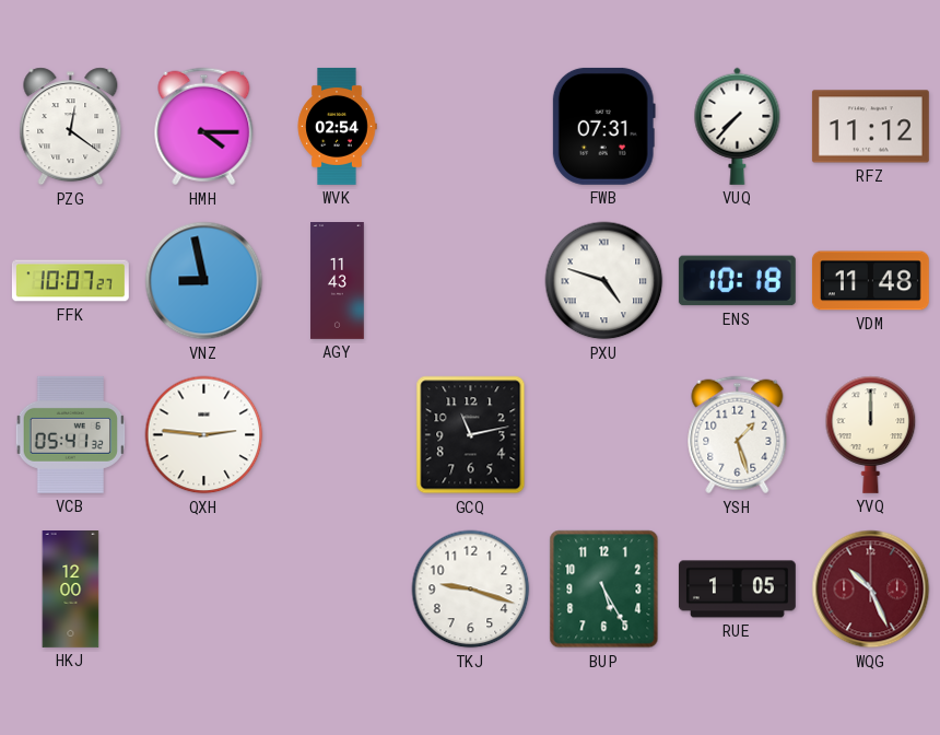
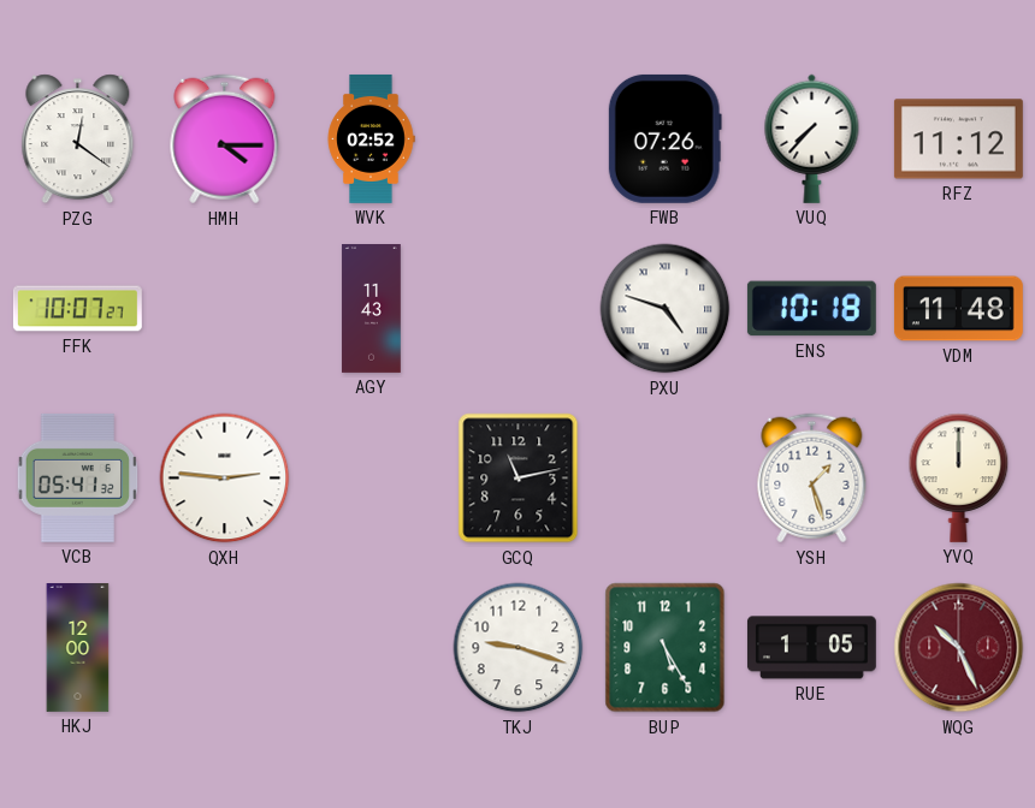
WVK: 02:54 -> 02:52 (371, 138)
FWB: 07:31 -> 07:26 (664, 138)
VNZ: 8:58 -> none (204, 281)
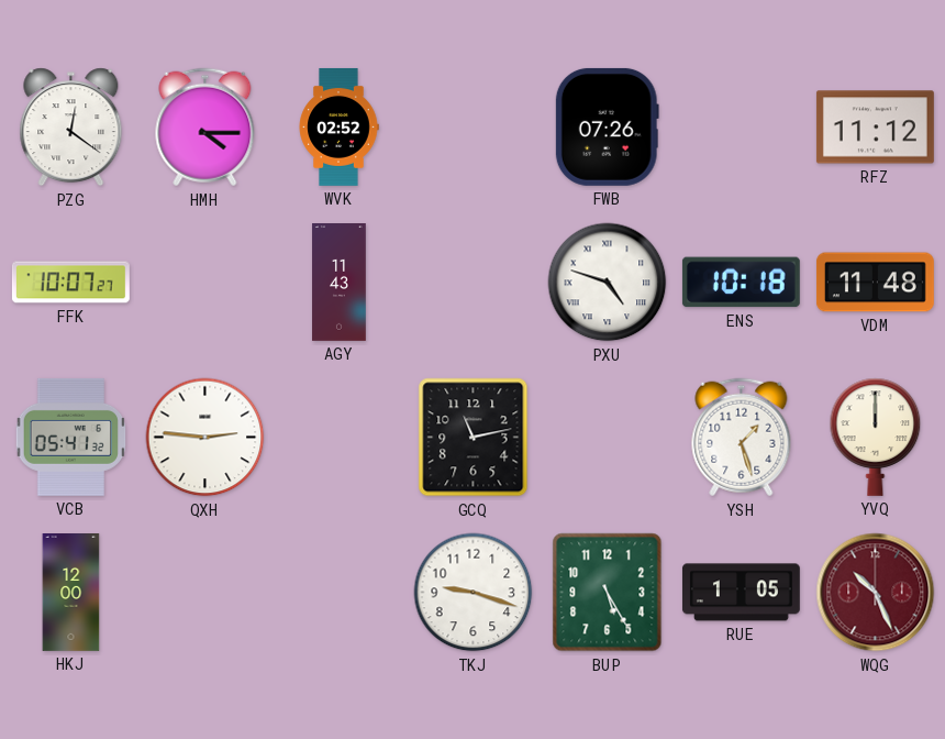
VUQ: 7:37 -> none (812, 138)
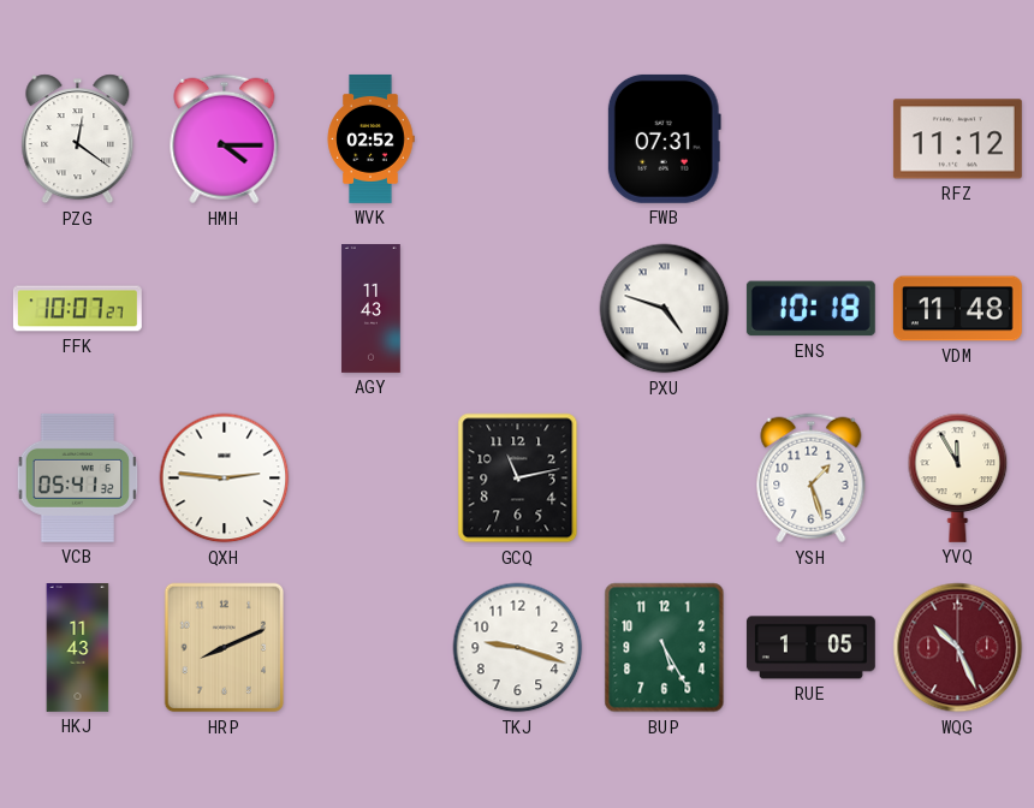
FWB: 07:26 -> 07:31 (664, 138)
YVQ: 12:00 -> 11:55 (958, 477)
HKJ: 12:00 -> 11:43 (78, 648)
HRP: none -> 8:11 (225, 648)
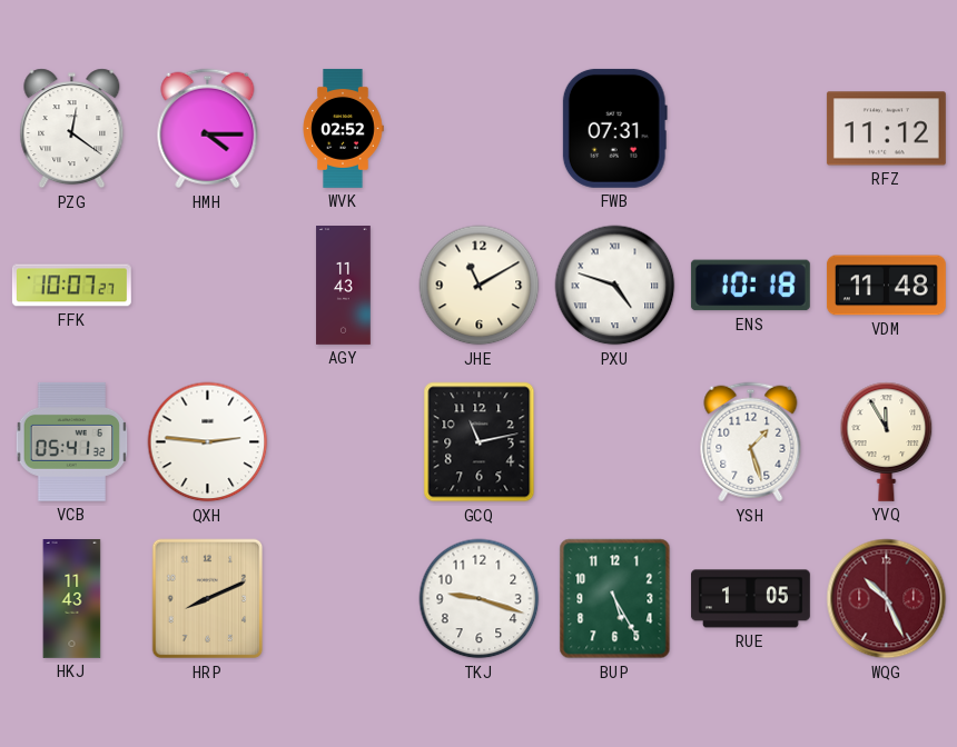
JHE: none -> 11:10 (480, 286)
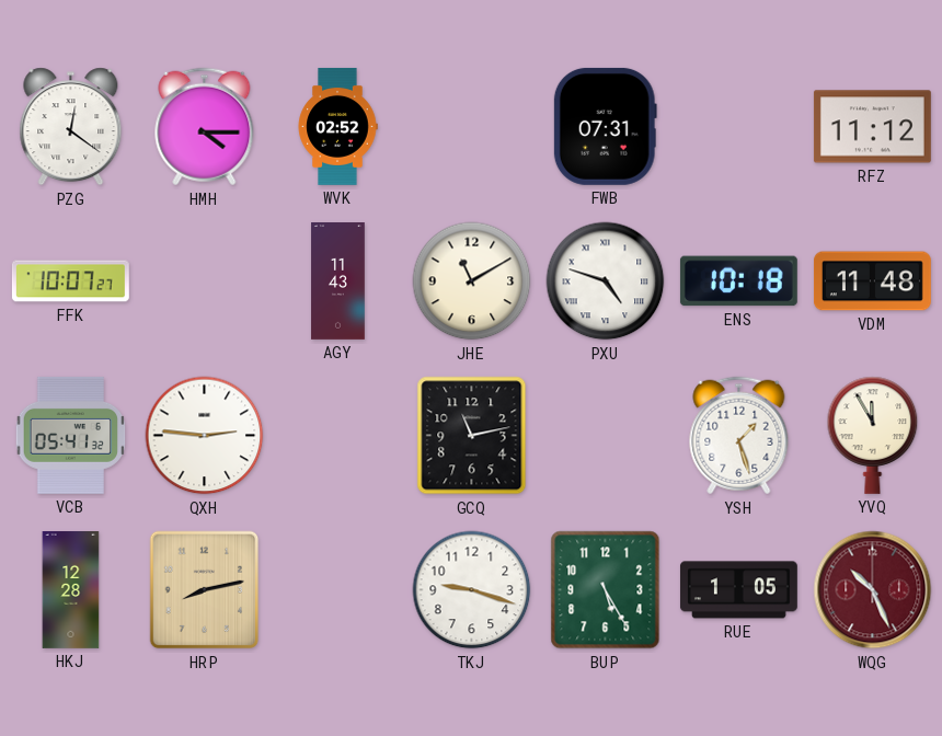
HKJ: 11:43 -> 12:28 (71, 590)
HRP: 8:11 -> 8:13 (205, 590)
